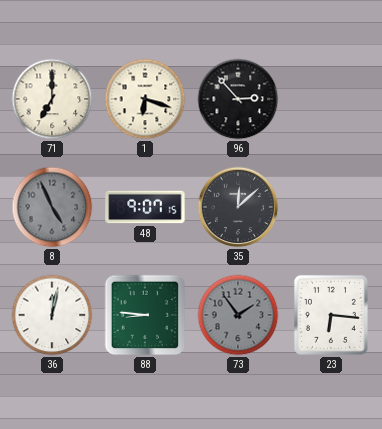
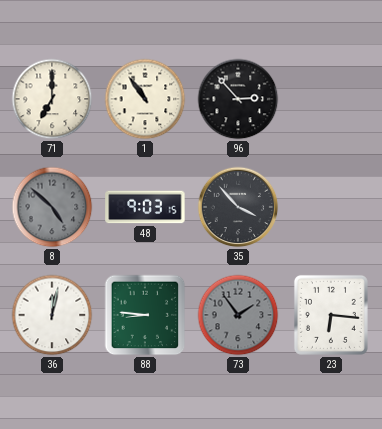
1: 6:18 -> 10:54 (145, 99)
8: 4:56 -> 4:52 (52, 207)
48: 9:07 -> 9:03 (145, 207)
35: 12:08 -> 3:53 (238, 207)
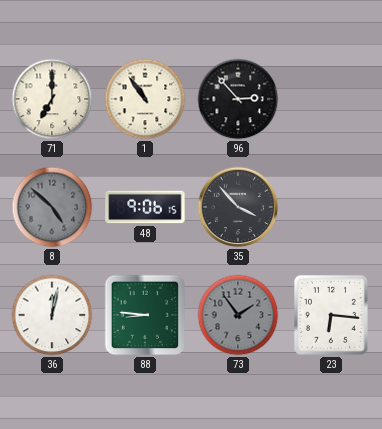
48: 9:03 -> 9:06 (145, 207)
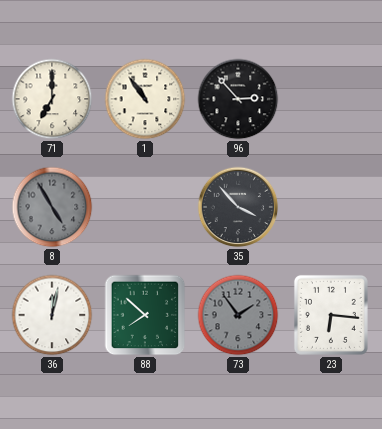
8: 4:52 -> 4:55 (52, 207)
48: 9:06 -> none (145, 207)
88: 8:46 -> 7:52 (145, 315)
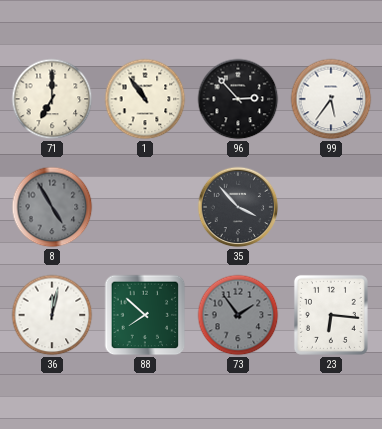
99: none -> 5:36 (331, 99)
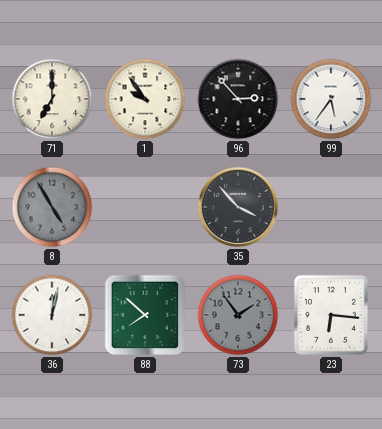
1: 10:54 -> 9:54 (145, 99)
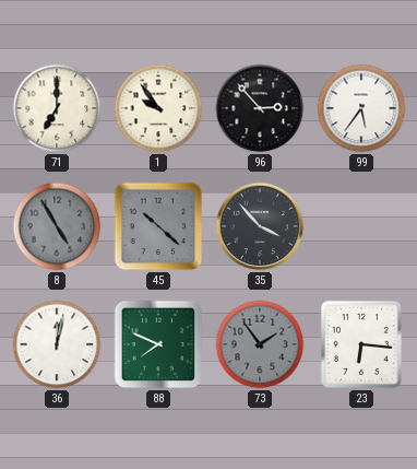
45: none -> 10:22 (158, 226)
88: 7:52 -> 7:49 (158, 344)
